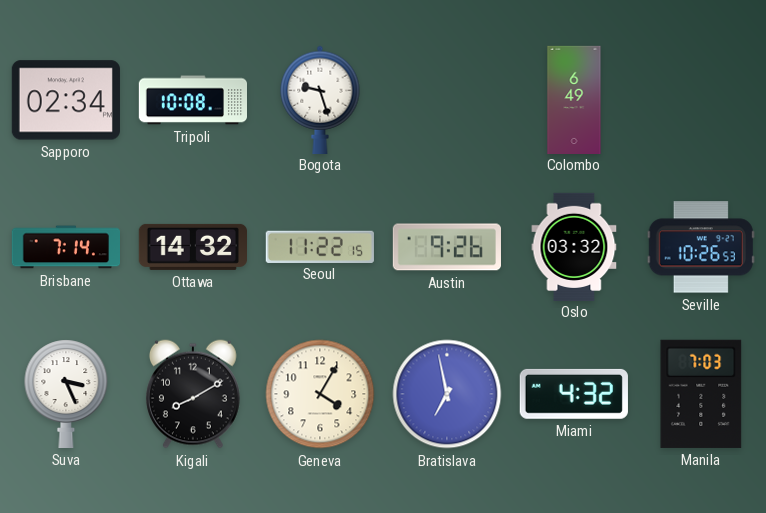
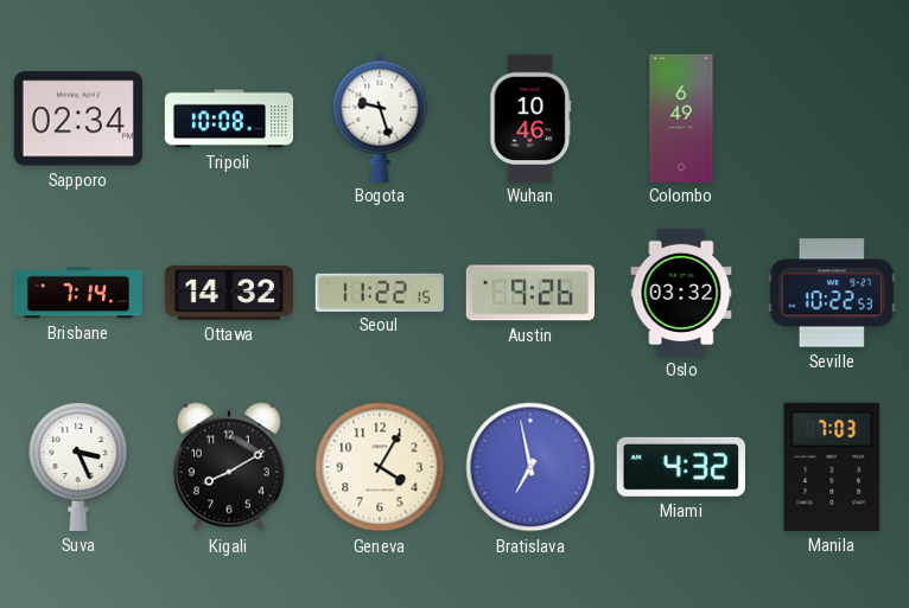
Wuhan: none -> 10:46 (530, 117)
Seville: 10:26 -> 10:22 (832, 293)
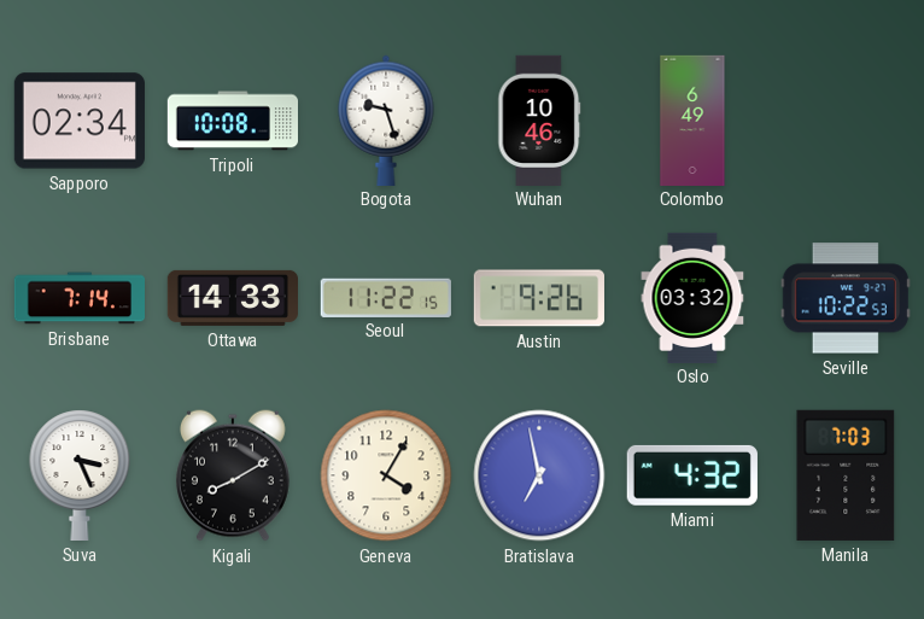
Ottawa: 14:32 -> 14:33 (232, 298)
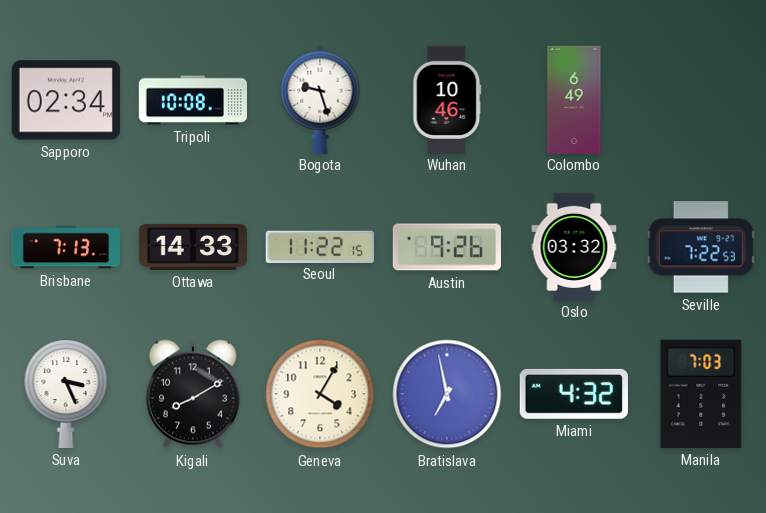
Brisbane: 7:14 -> 7:13 (65, 247)
Seville: 10:22 -> 7:22 (701, 247)
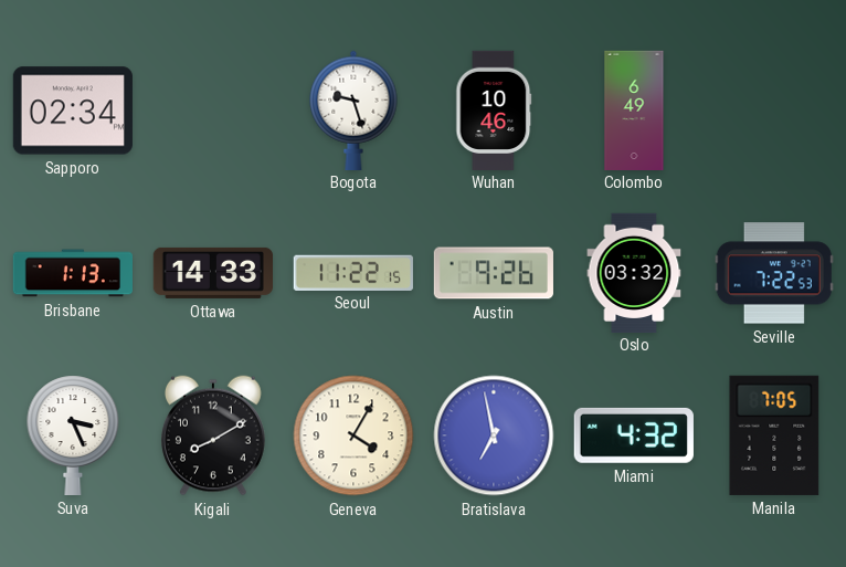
Tripoli: 10:08 -> none (192, 100)
Brisbane: 7:13 -> 1:13 (72, 273)
Manila: 7:03 -> 7:05 (774, 435)
